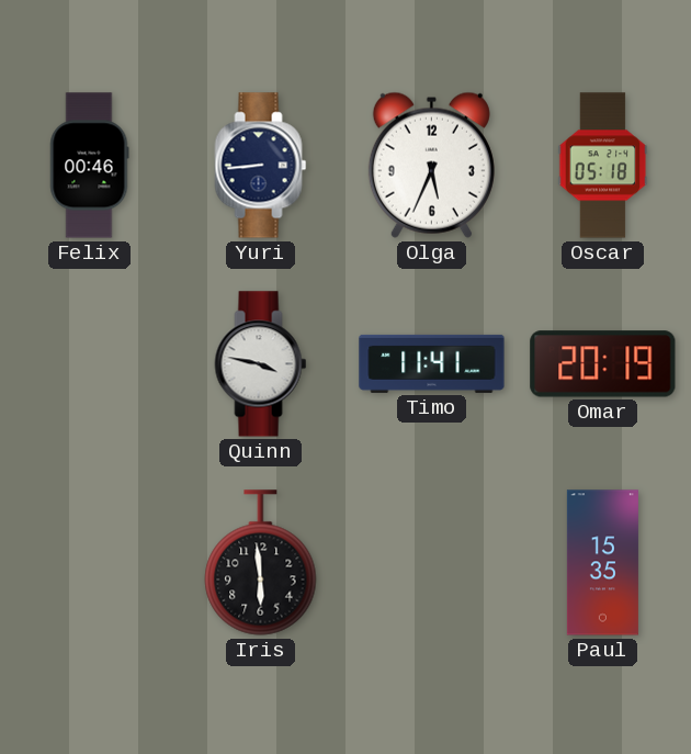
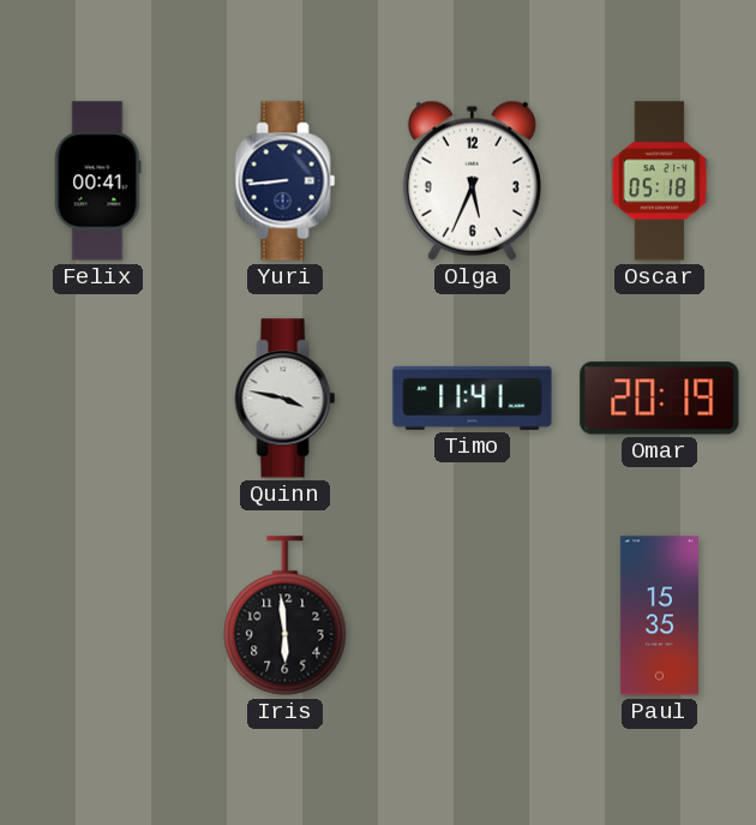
Felix: 00:46 -> 00:41 (98, 181)
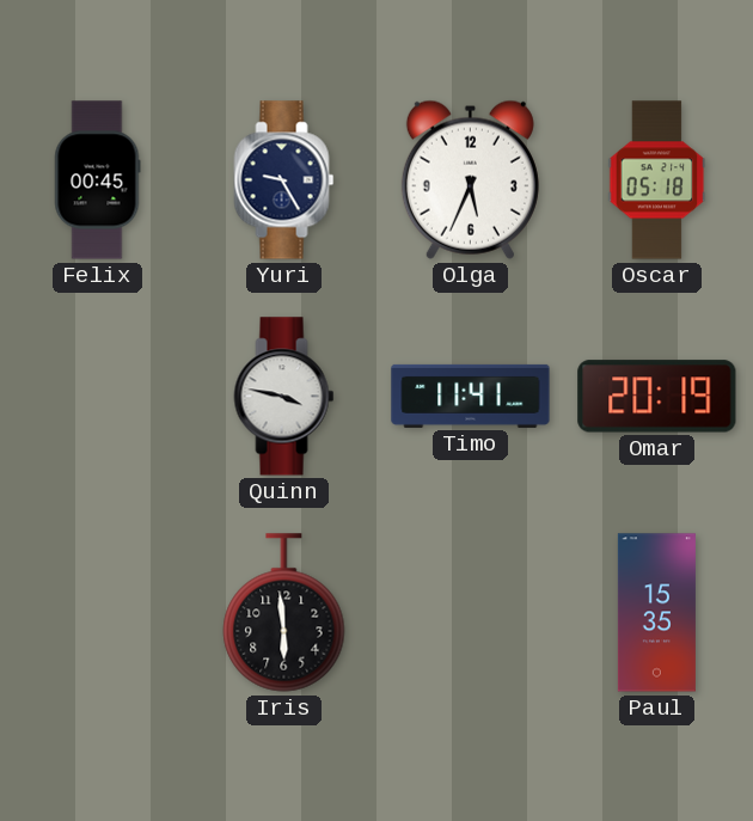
Felix: 00:41 -> 00:45 (98, 180)
Yuri: 8:44 -> 9:25 (284, 180)
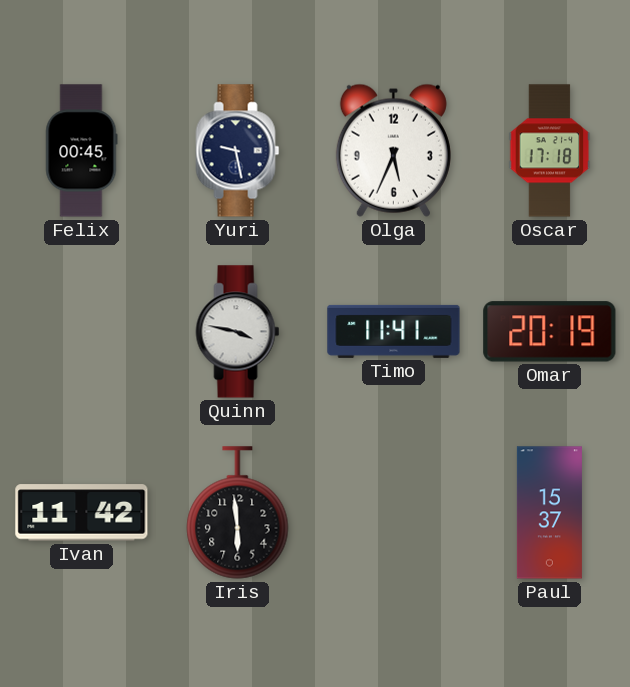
Yuri: 9:25 -> 9:28 (238, 151)
Oscar: 05:18 -> 17:18 (550, 151)
Ivan: none -> 11:42 (82, 513)
Paul: 15:35 -> 15:37 (549, 513)
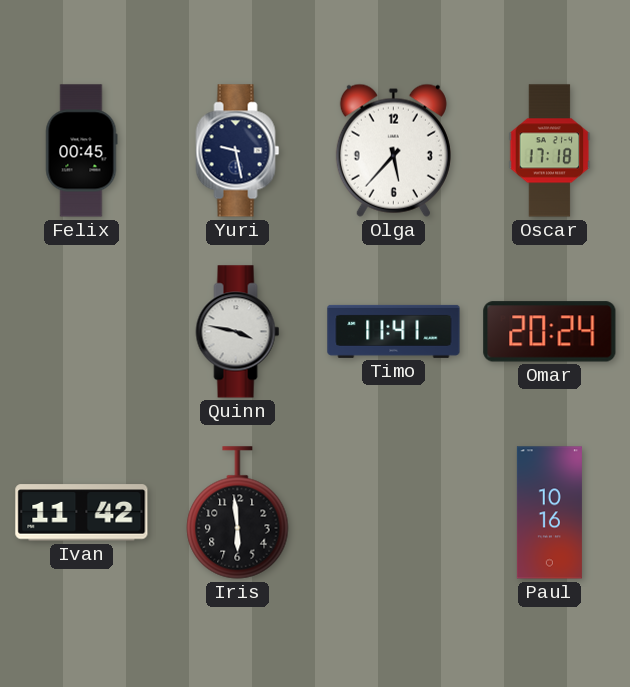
Olga: 5:34 -> 5:37 (393, 150)
Omar: 20:19 -> 20:24 (550, 332)
Paul: 15:37 -> 10:16 (549, 513)
